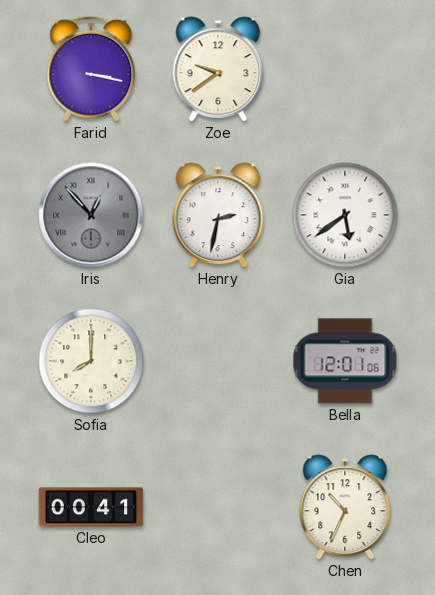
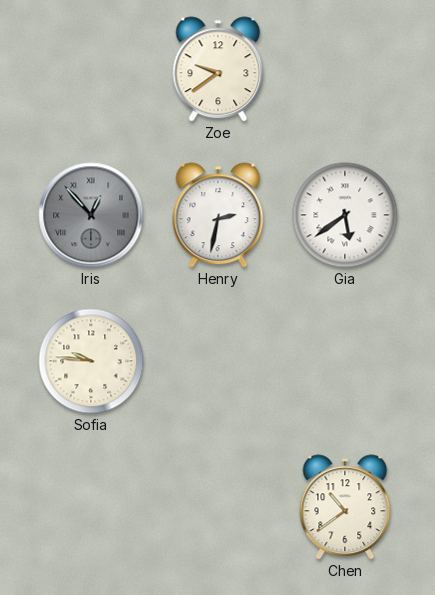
Farid: 3:17 -> none (91, 69)
Sofia: 8:00 -> 9:46 (91, 361)
Bella: 12:01 -> none (345, 361)
Cleo: 00:41 -> none (91, 507)
Chen: 10:34 -> 10:39 (345, 507)
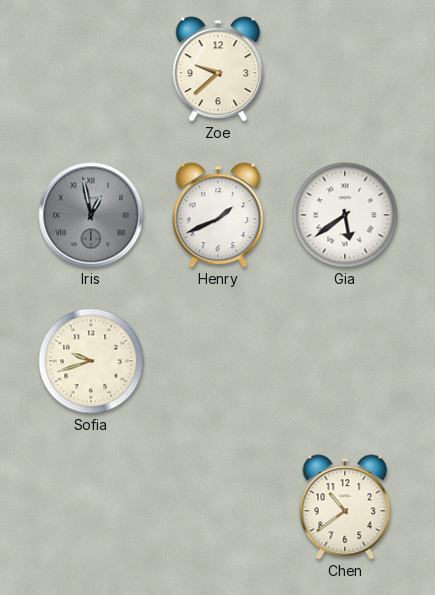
Zoe: 9:39 -> 9:38 (218, 69)
Iris: 12:53 -> 12:58 (91, 215)
Henry: 2:32 -> 1:41 (218, 215)
Sofia: 9:46 -> 9:42 (91, 361)
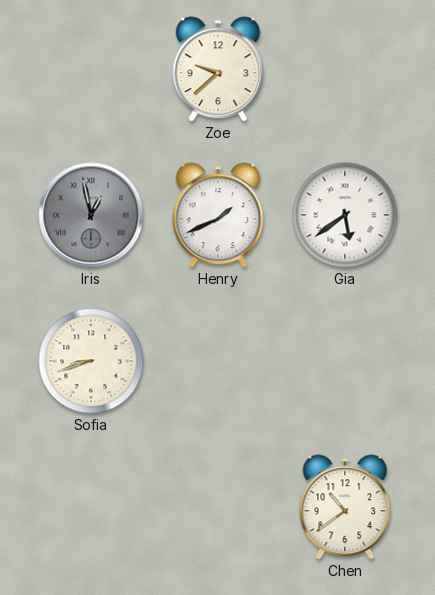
Sofia: 9:42 -> 8:42 (91, 361)
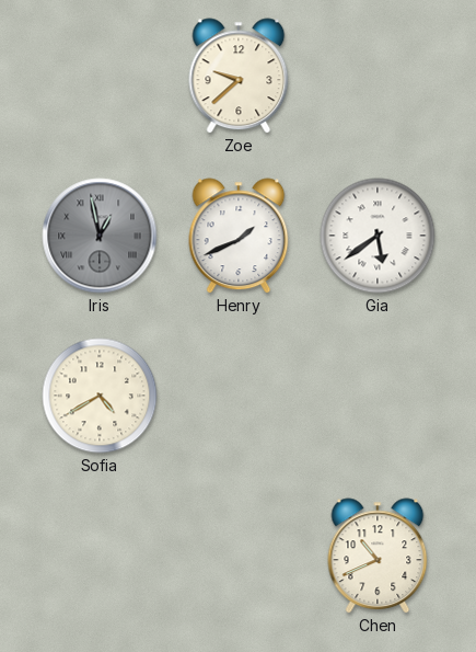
Sofia: 8:42 -> 4:40 (100, 396)
Chen: 10:39 -> 10:41 (378, 556)
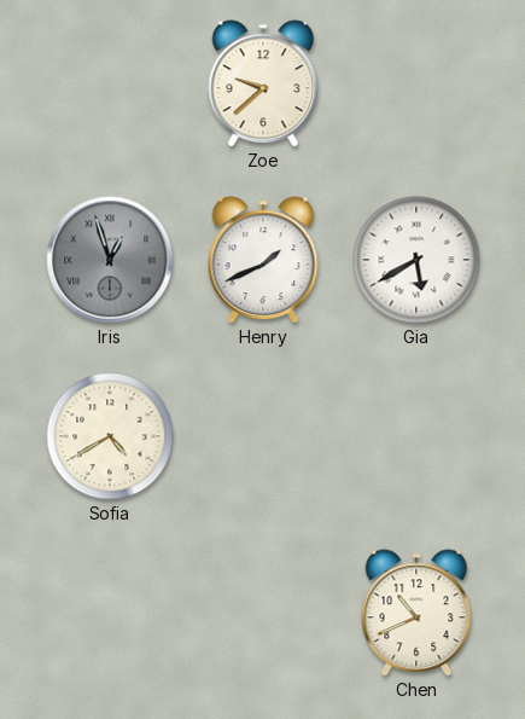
Iris: 12:58 -> 12:57 (110, 260)
Gia: 5:39 -> 5:40 (416, 260)
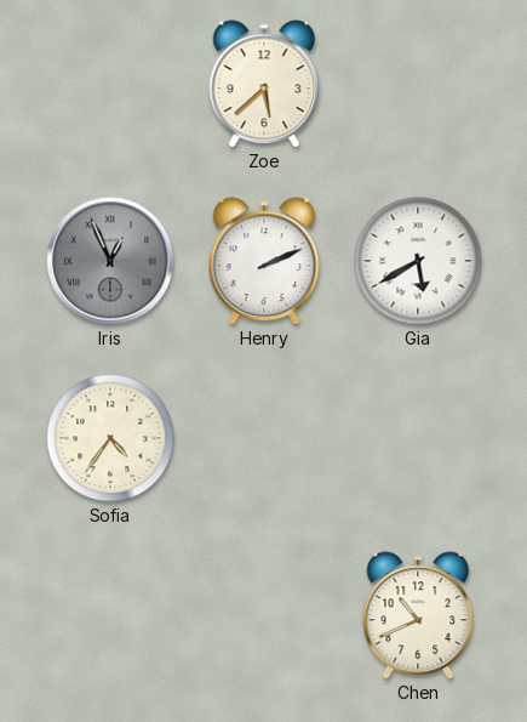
Zoe: 9:38 -> 5:38 (264, 84)
Iris: 12:57 -> 12:56 (110, 261)
Henry: 1:41 -> 2:11 (264, 261)
Sofia: 4:40 -> 4:36 (110, 438)
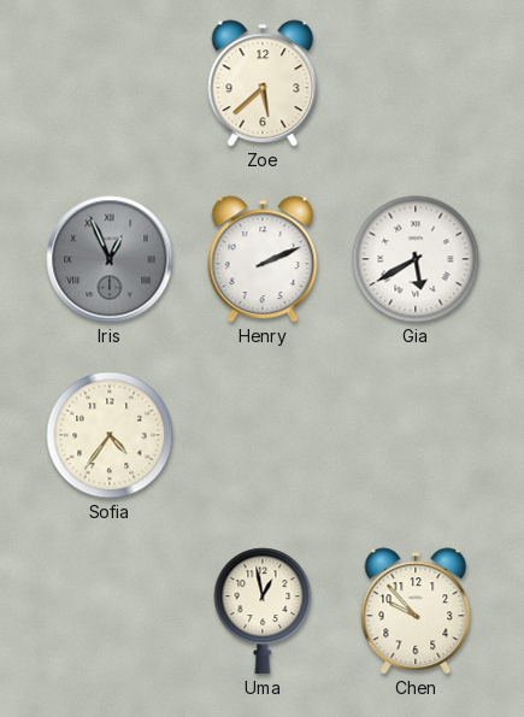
Uma: none -> 12:58 (263, 611)
Chen: 10:41 -> 9:53 (416, 611)
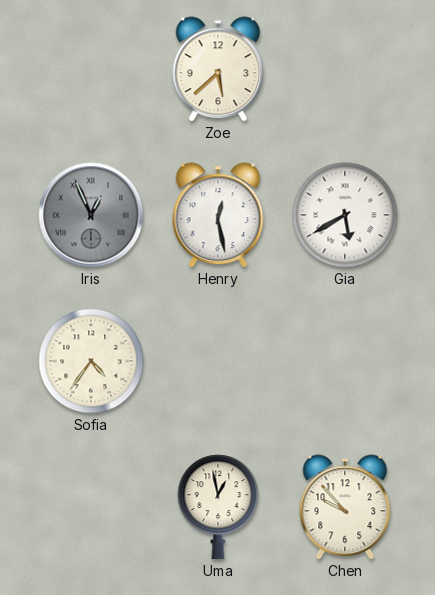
Henry: 2:11 -> 12:28 (218, 215)
